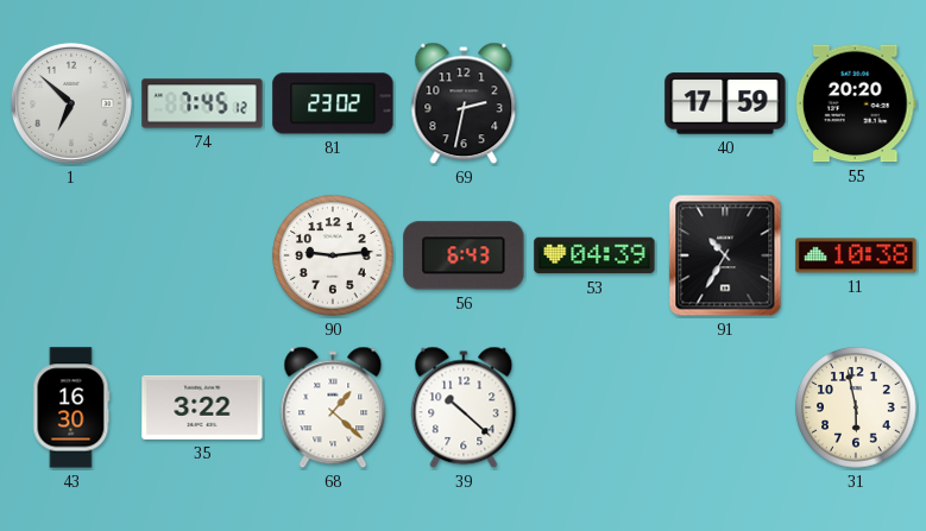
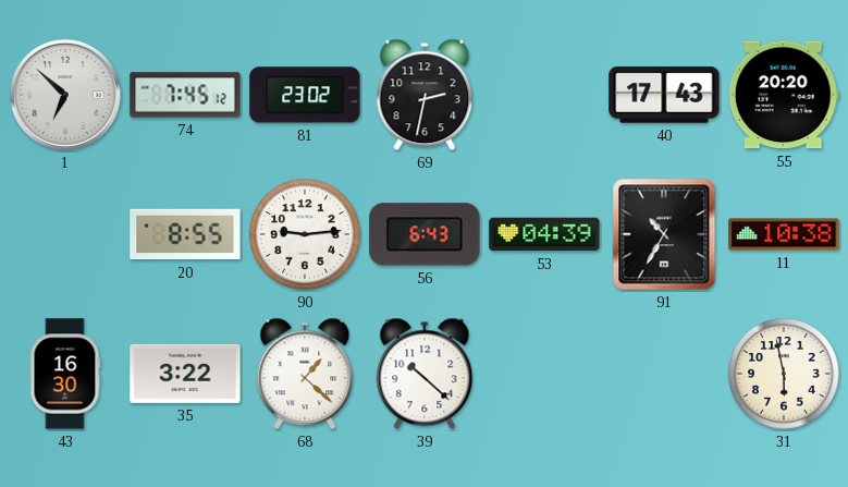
40: 17:59 -> 17:43 (664, 95)
20: none -> 8:55 (185, 234)
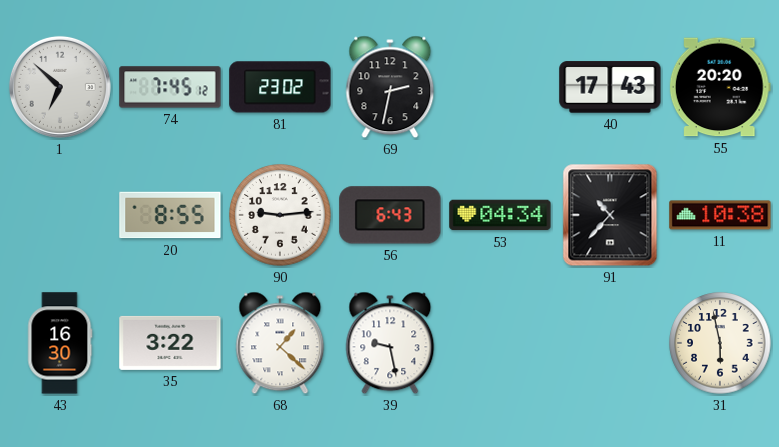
53: 04:39 -> 04:34 (500, 215)
91: 10:35 -> 10:37 (610, 215)
39: 10:22 -> 9:28 (390, 343)
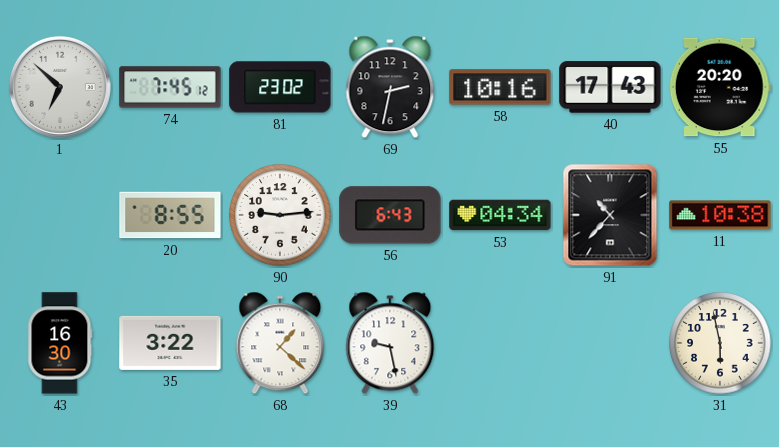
58: none -> 10:16 (500, 87)
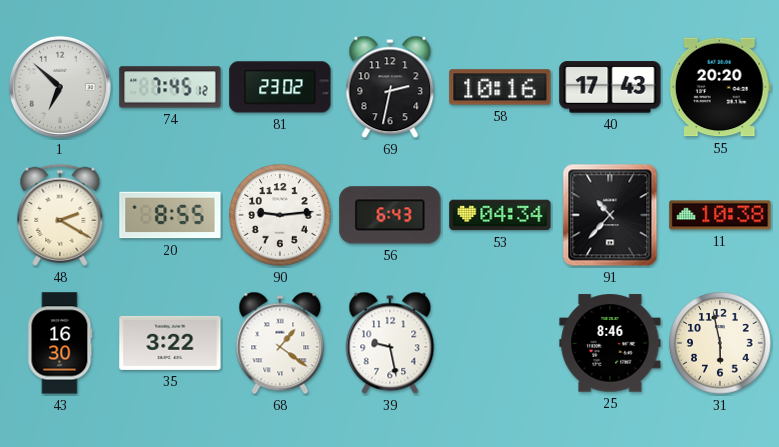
48: none -> 2:20 (60, 215)
68: 1:22 -> 1:21 (280, 343)
25: none -> 8:46 (610, 343)
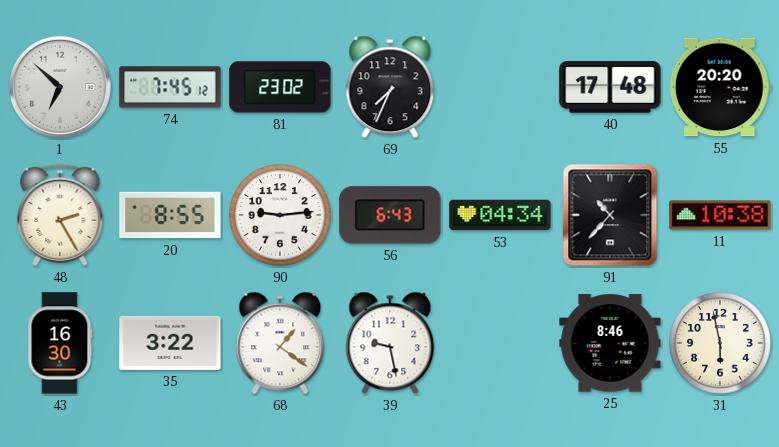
69: 2:32 -> 7:34 (390, 87)
58: 10:16 -> none (500, 87)
40: 17:43 -> 17:48 (610, 87)
48: 2:20 -> 2:25 (60, 215)
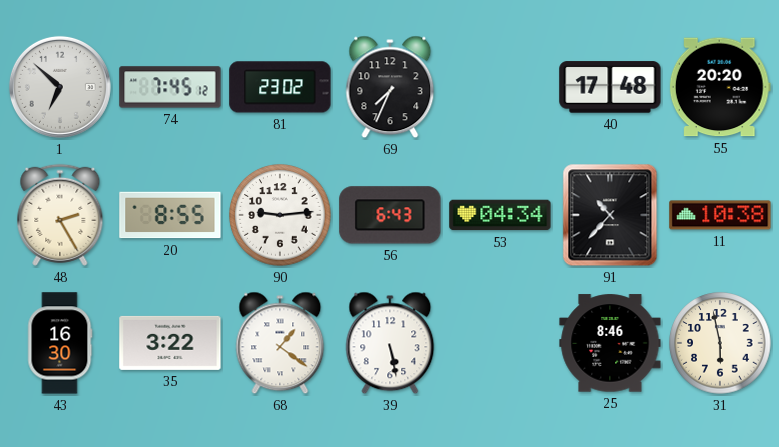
39: 9:28 -> 5:28 (390, 343)
